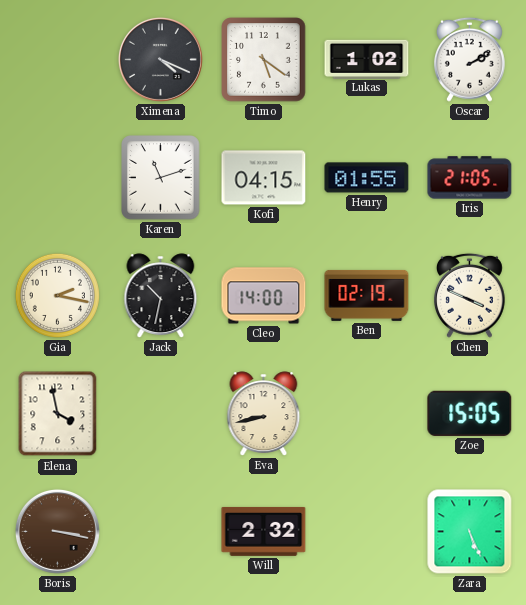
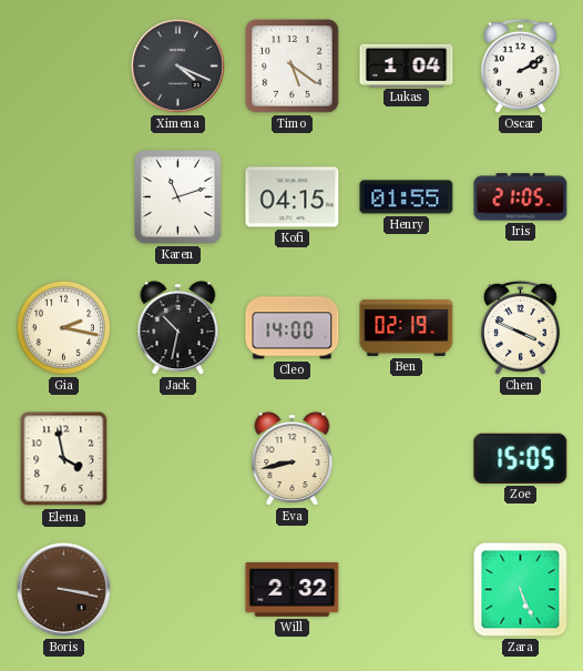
Lukas: 1:02 -> 1:04 (407, 65)
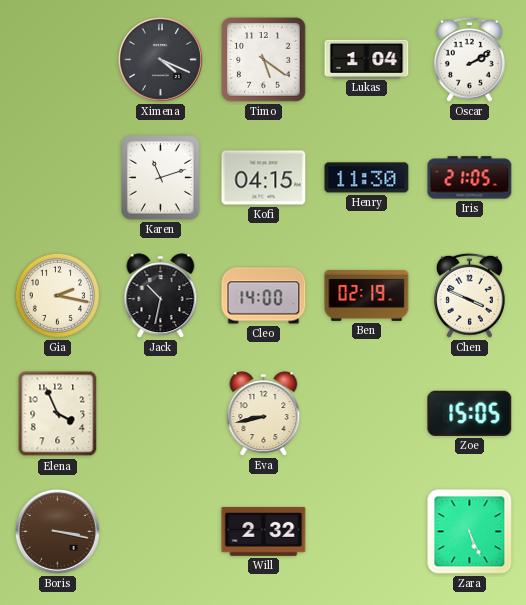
Henry: 01:55 -> 11:30 (367, 178)
Elena: 3:58 -> 3:56 (58, 414)
